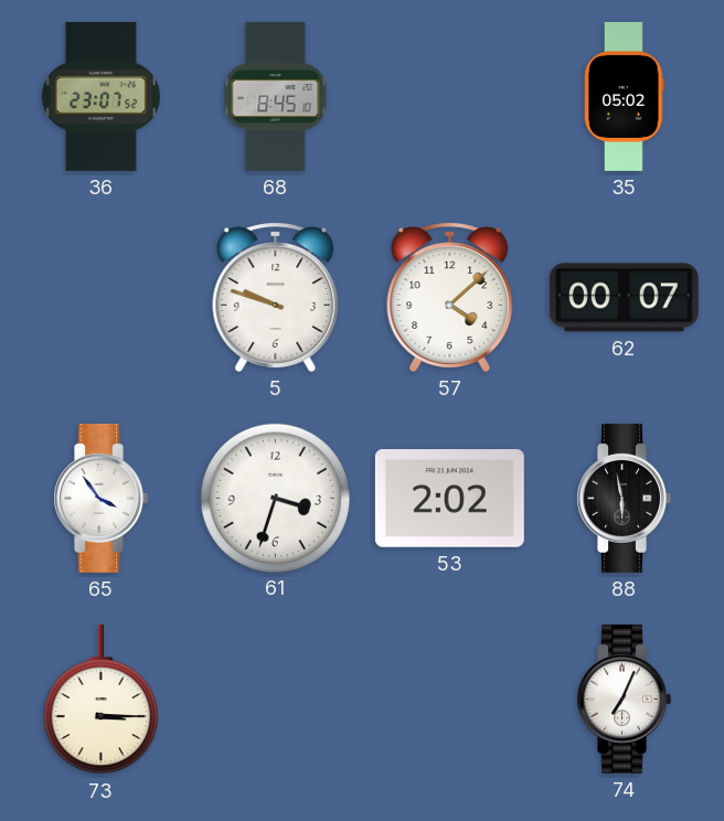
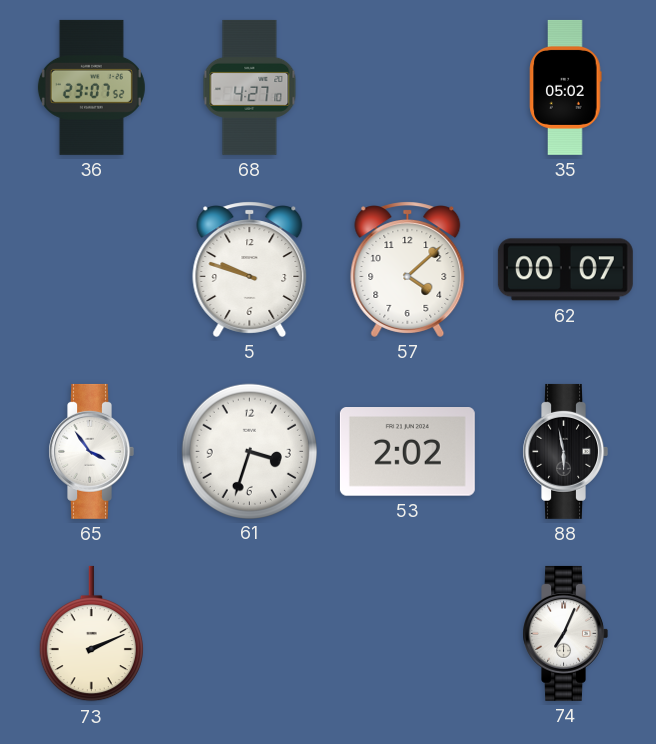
68: 8:45 -> 4:27 (250, 87)
73: 3:15 -> 2:11 (91, 634)
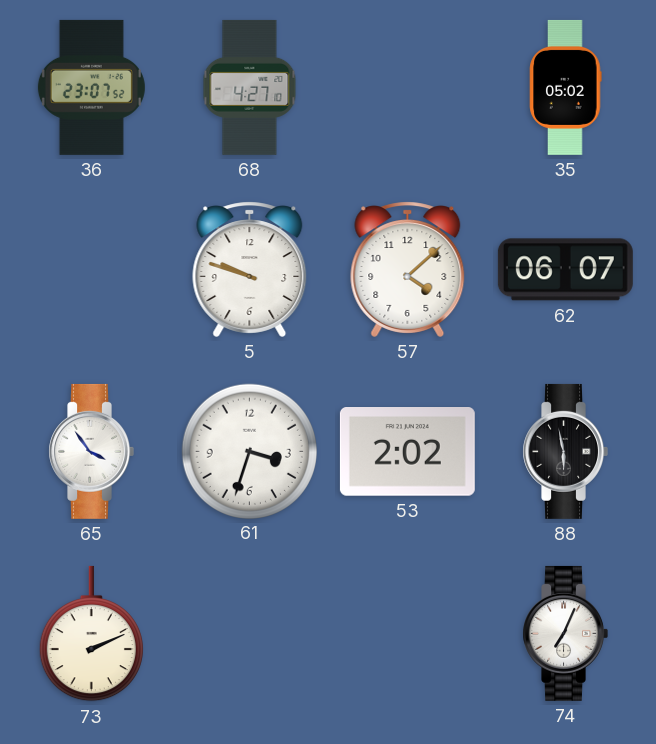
62: 00:07 -> 06:07 (565, 270)
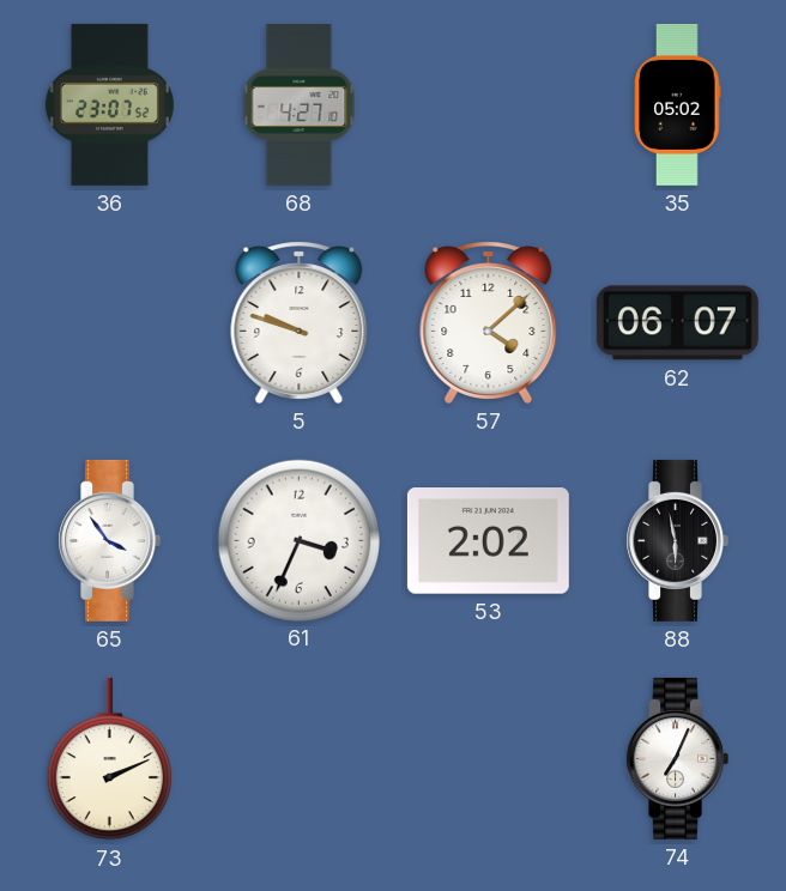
61: 3:33 -> 3:34 (298, 540)
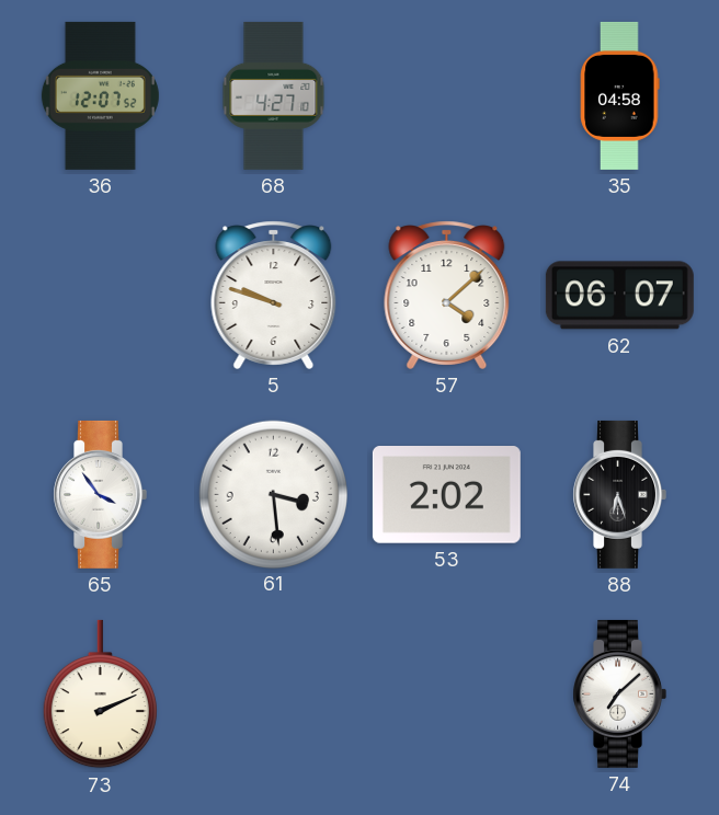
36: 23:07 -> 12:07 (100, 95)
35: 05:02 -> 04:58 (620, 95)
61: 3:34 -> 3:29 (273, 494)
88: 5:58 -> 6:27 (619, 494)
74: 7:04 -> 7:08 (619, 693)
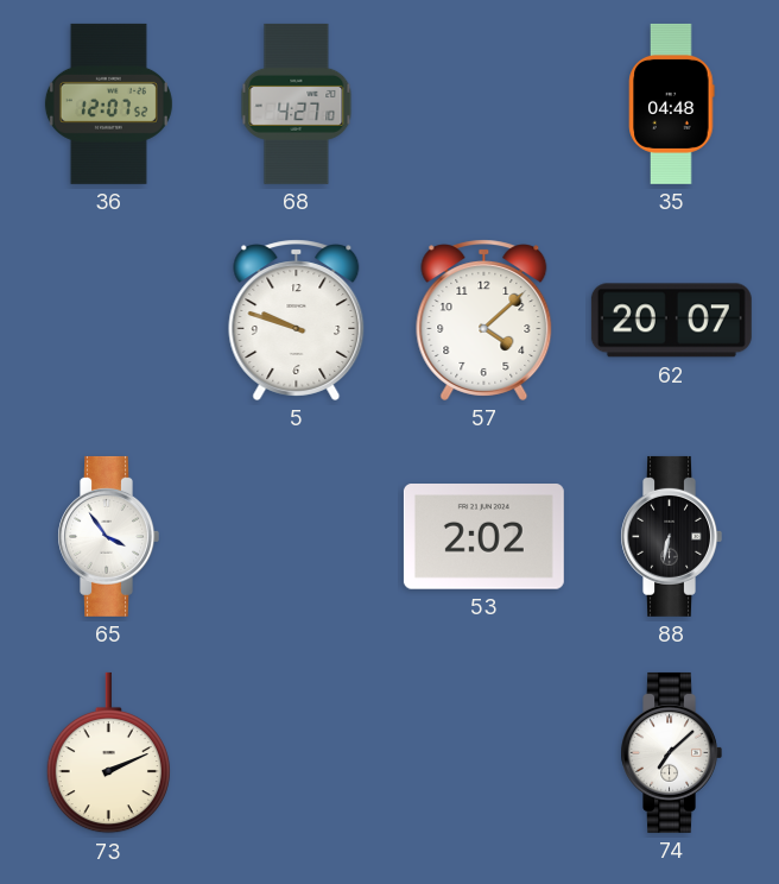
35: 04:58 -> 04:48 (672, 103)
62: 06:07 -> 20:07 (671, 321)
61: 3:29 -> none (273, 494)
88: 6:27 -> 6:32 (671, 536)
